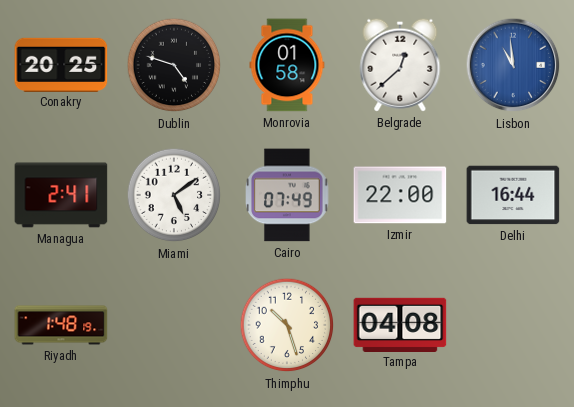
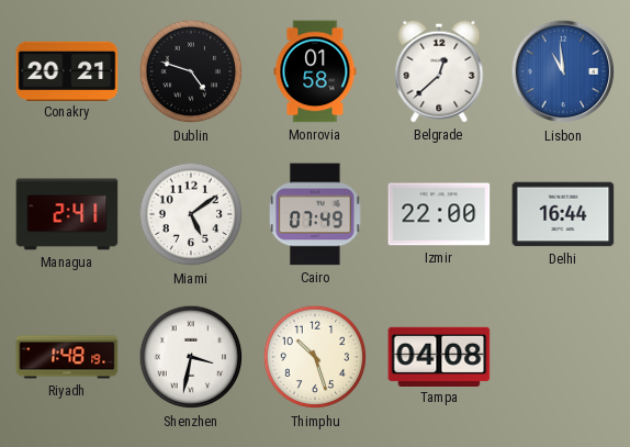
Conakry: 20:25 -> 20:21 (67, 70)
Shenzhen: none -> 3:32 (191, 357)
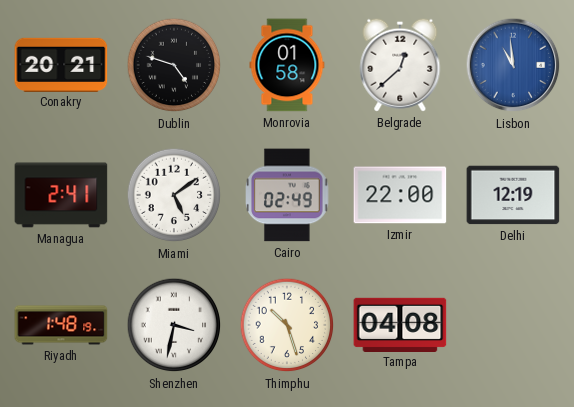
Cairo: 07:49 -> 02:49 (287, 195)
Delhi: 16:44 -> 12:19 (513, 195)
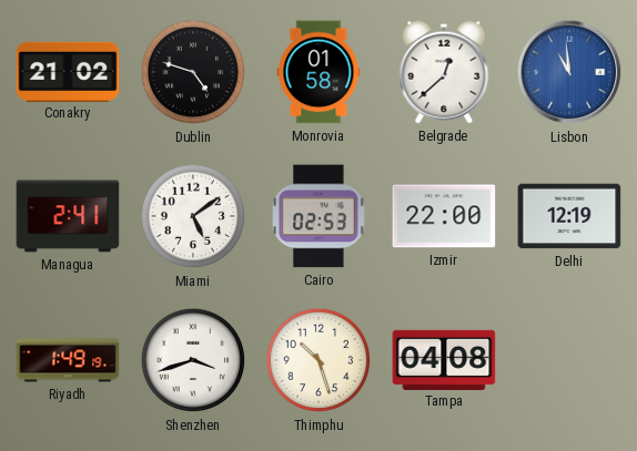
Conakry: 20:21 -> 21:02 (68, 71)
Cairo: 02:49 -> 02:53 (318, 216)
Riyadh: 1:48 -> 1:49 (68, 360)
Shenzhen: 3:32 -> 3:42 (193, 360)
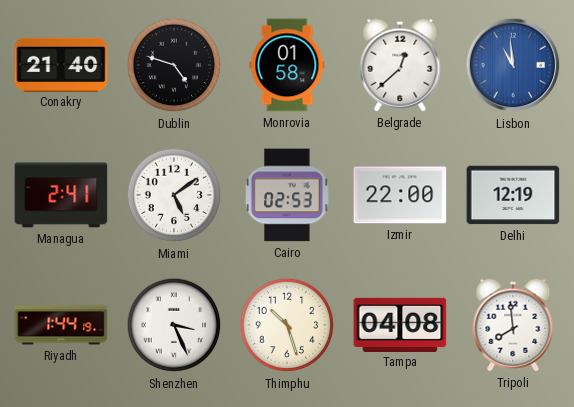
Conakry: 21:02 -> 21:40 (61, 64)
Riyadh: 1:49 -> 1:44 (61, 325)
Shenzhen: 3:42 -> 3:26 (174, 325)
Tripoli: none -> 7:59 (513, 325)
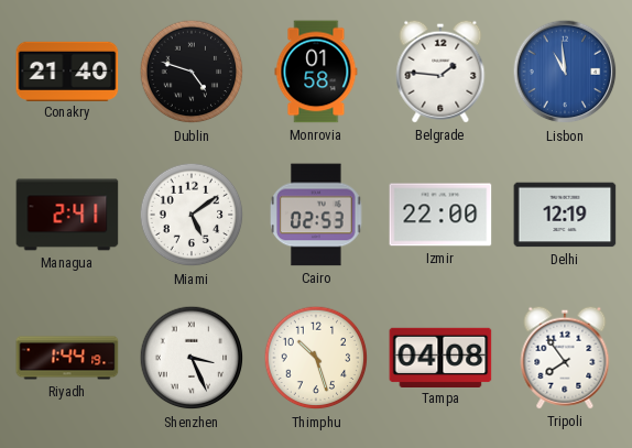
Belgrade: 12:38 -> 1:46 (440, 72)
Tripoli: 7:59 -> 7:54 (565, 358)
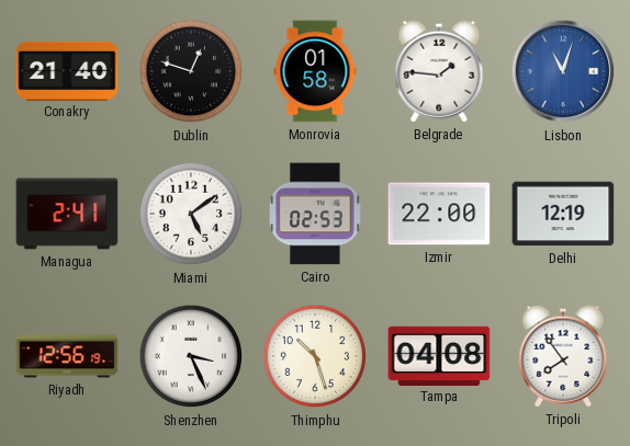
Dublin: 4:48 -> 12:48 (191, 71)
Lisbon: 10:59 -> 11:03 (563, 71)
Riyadh: 1:44 -> 12:56 (67, 356)
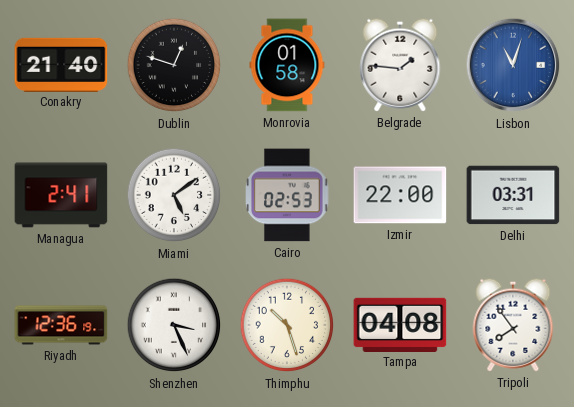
Delhi: 12:19 -> 03:31 (513, 195)
Riyadh: 12:56 -> 12:36 (61, 325)
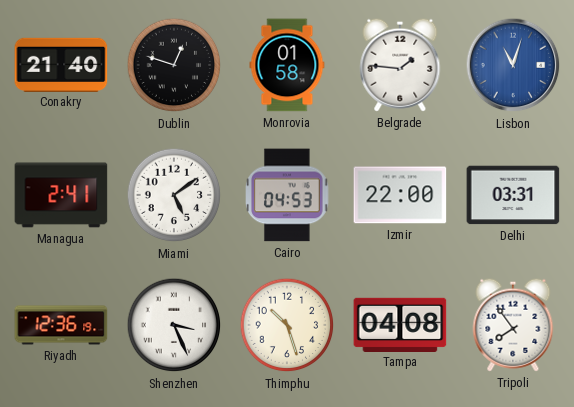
Cairo: 02:53 -> 04:53 (287, 195)
